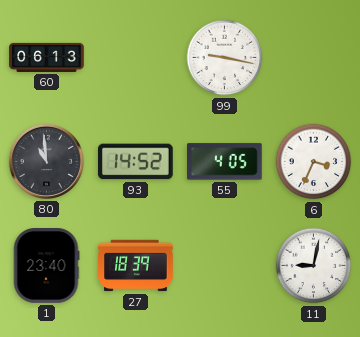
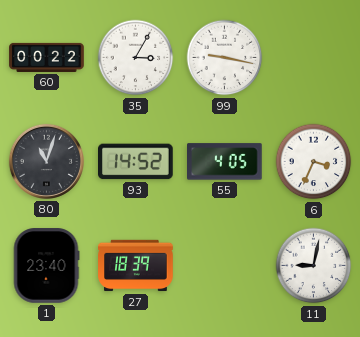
60: 06:13 -> 00:22 (47, 57)
35: none -> 3:05 (136, 58)
80: 10:59 -> 11:03 (46, 161)
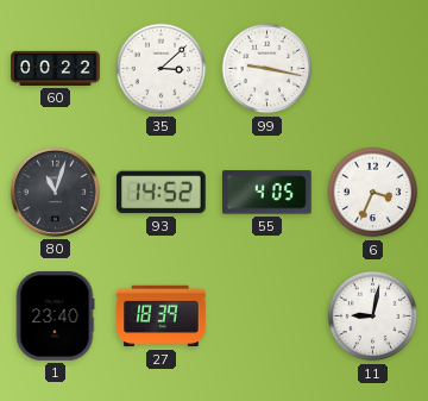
35: 3:05 -> 3:08 (162, 69)
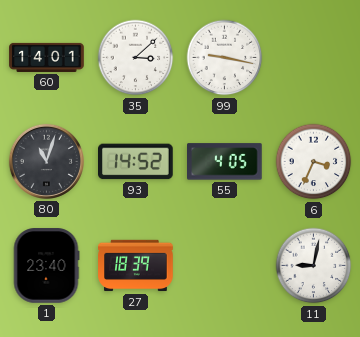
60: 00:22 -> 14:01 (47, 57)
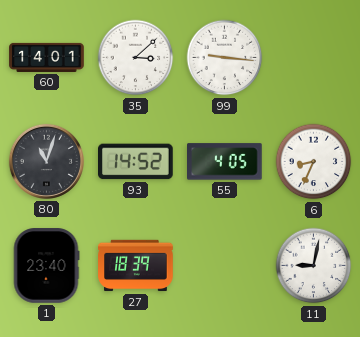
99: 9:17 -> 9:16 (225, 58)
6: 3:34 -> 8:34 (314, 162)
